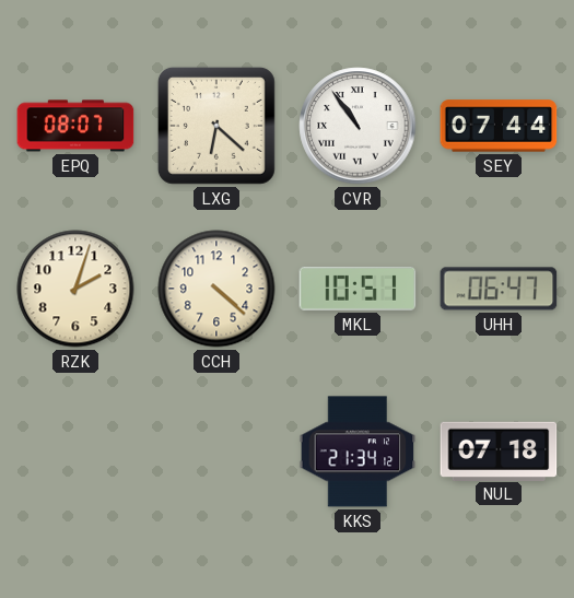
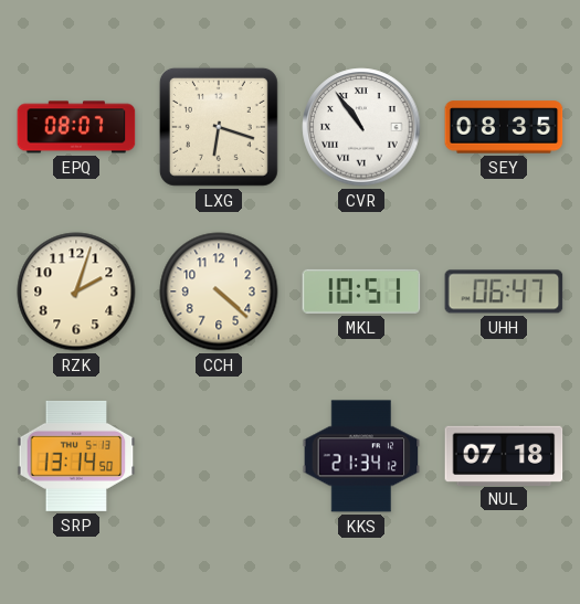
LXG: 6:22 -> 6:18 (219, 127)
SEY: 07:44 -> 08:35 (504, 127)
SRP: none -> 13:14 (76, 456)
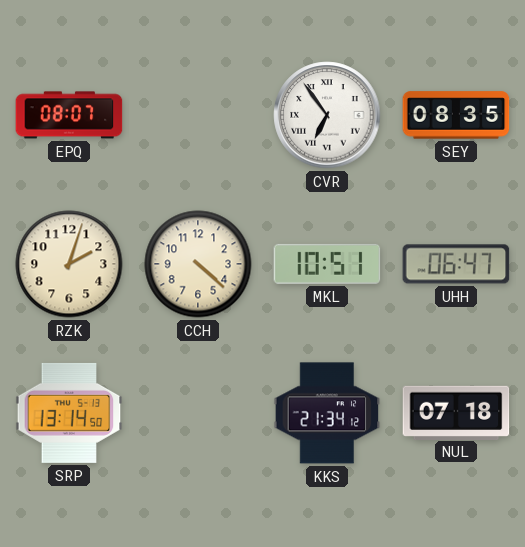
LXG: 6:18 -> none (219, 127)
CVR: 10:54 -> 6:54 (327, 115)
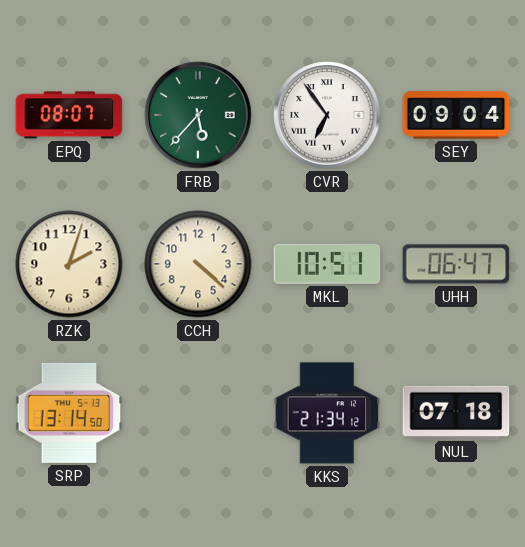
FRB: none -> 5:37 (198, 115)
SEY: 08:35 -> 09:04 (456, 115)
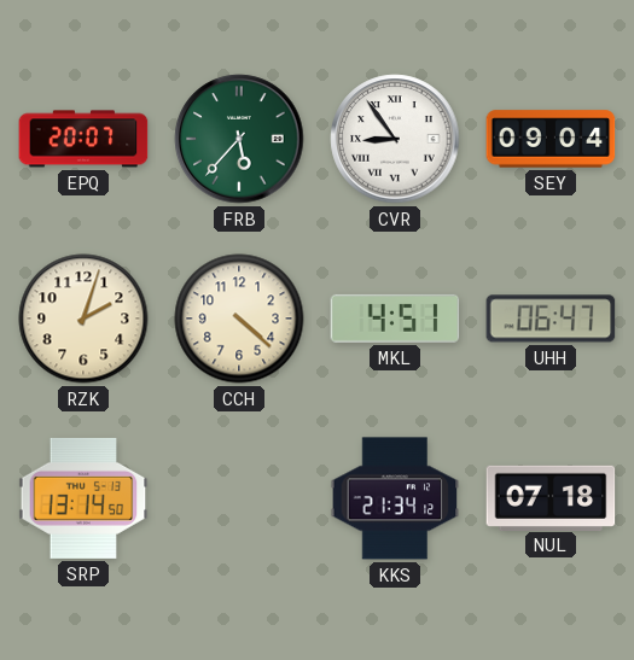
EPQ: 08:07 -> 20:07 (83, 139)
CVR: 6:54 -> 8:54 (395, 139)
MKL: 10:51 -> 4:51 (395, 319)
